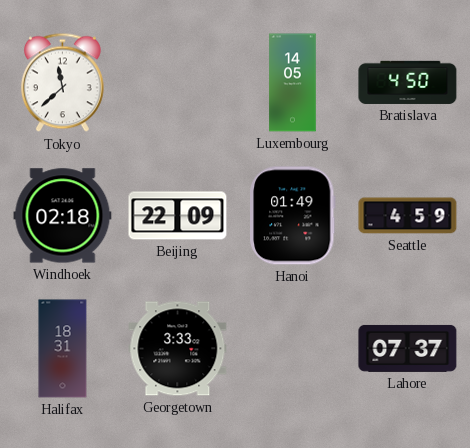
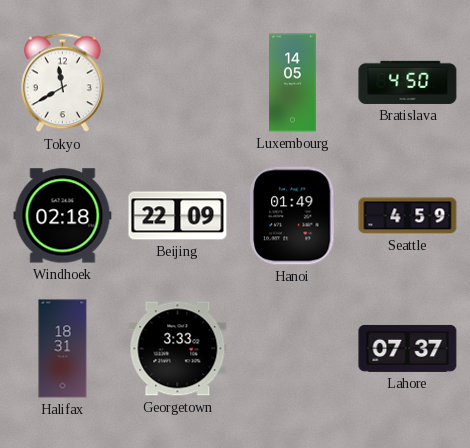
Tokyo: 11:38 -> 11:40 (62, 83)
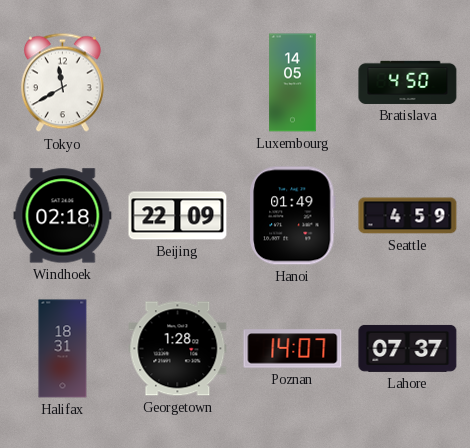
Georgetown: 3:33 -> 1:28 (178, 349)
Poznan: none -> 14:07 (293, 349)
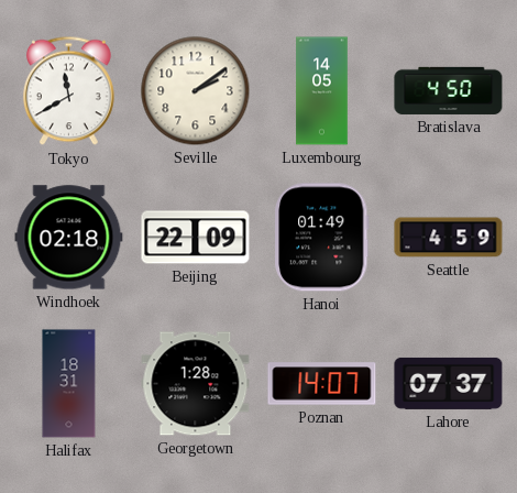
Seville: none -> 2:09 (196, 91)
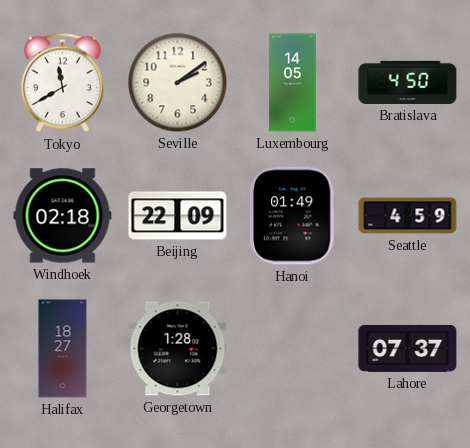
Halifax: 18:31 -> 18:27 (63, 349)
Poznan: 14:07 -> none (322, 384)
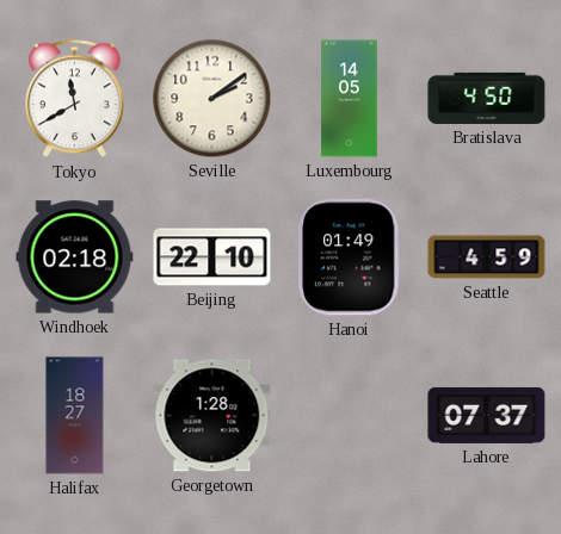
Beijing: 22:09 -> 22:10 (212, 257)
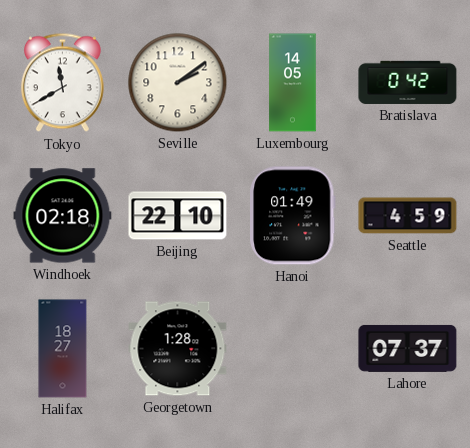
Bratislava: 4:50 -> 0:42 (408, 82)
